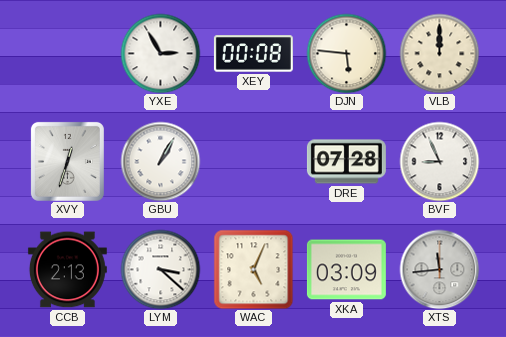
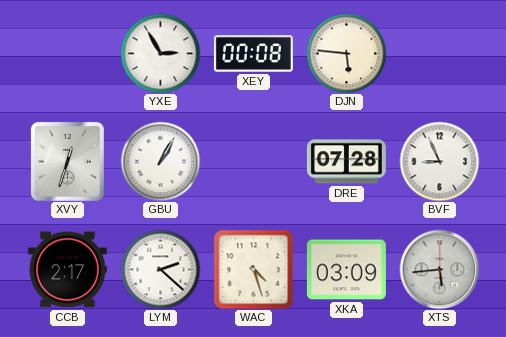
VLB: 12:00 -> none (439, 53)
CCB: 2:13 -> 2:17 (67, 270)
LYM: 3:22 -> 2:22 (160, 269)
WAC: 5:04 -> 4:27 (253, 269)
XTS: 11:44 -> 5:44 (439, 269)
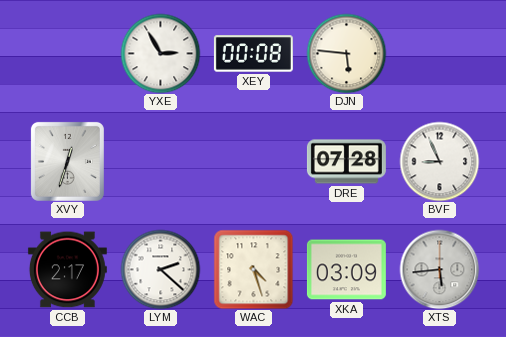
GBU: 1:05 -> none (160, 161)
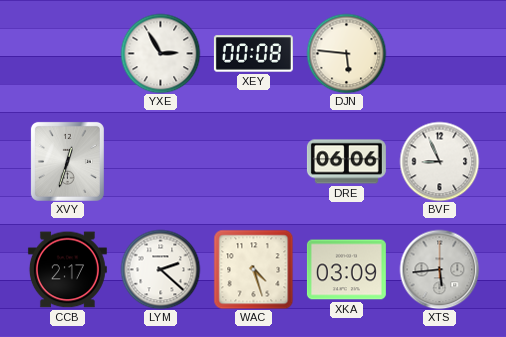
DRE: 07:28 -> 06:06 (346, 162)
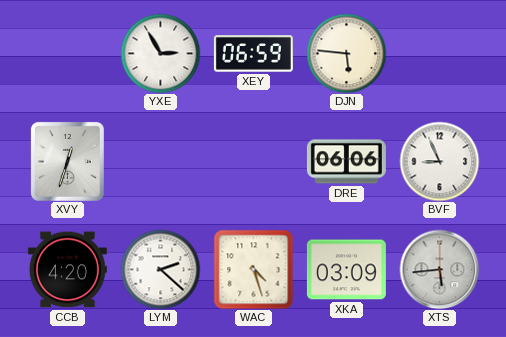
XEY: 00:08 -> 06:59 (253, 54)
CCB: 2:17 -> 4:20 (67, 270)
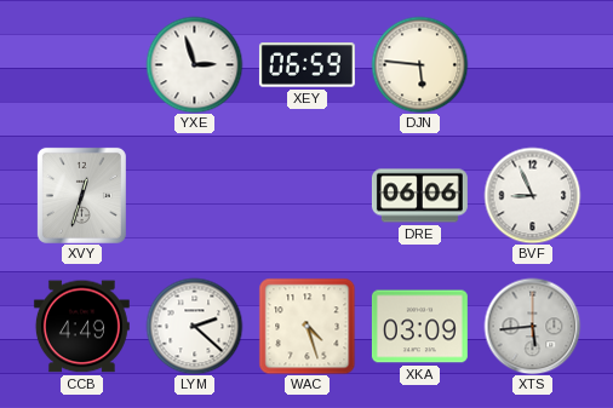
YXE: 2:55 -> 2:57 (194, 64)
CCB: 4:20 -> 4:49 (81, 327)
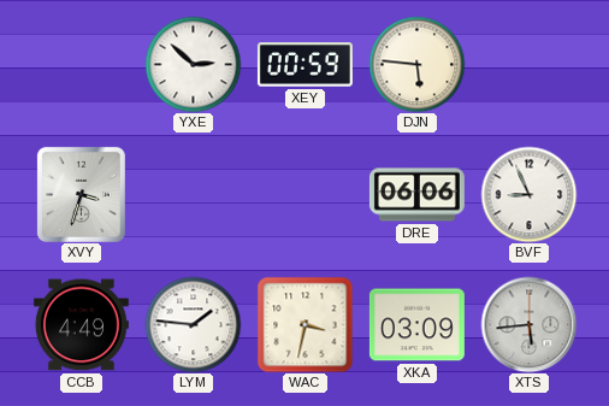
YXE: 2:57 -> 2:52 (193, 64)
XEY: 06:59 -> 00:59 (304, 65)
XVY: 12:33 -> 3:33 (81, 194)
LYM: 2:22 -> 1:46 (193, 324)
WAC: 4:27 -> 3:32 (304, 324)
